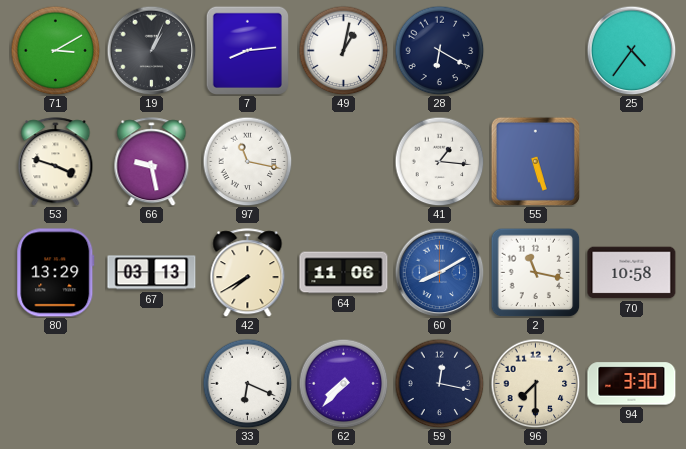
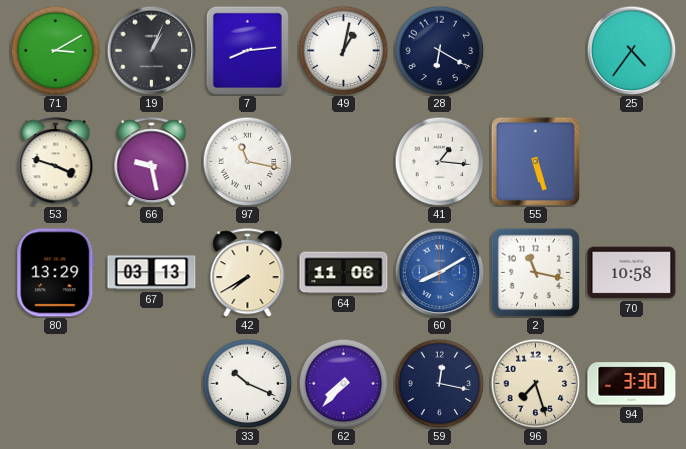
33: 6:19 -> 10:19 (247, 383)
96: 7:30 -> 7:27 (535, 383)
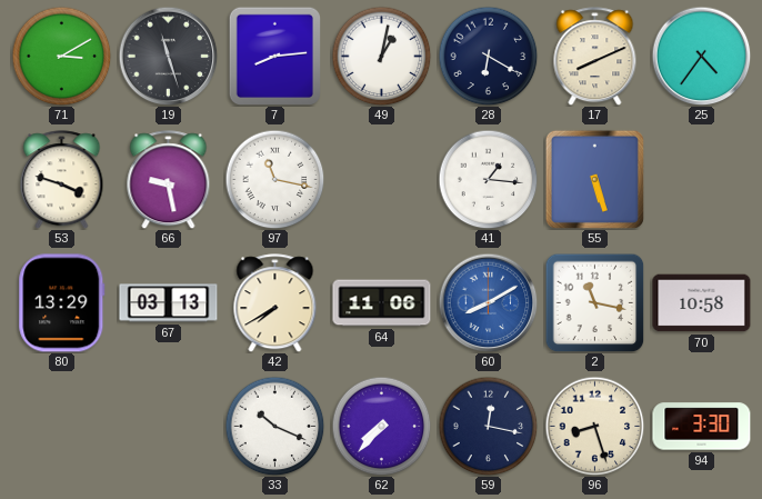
19: 1:04 -> 11:27 (168, 56)
17: none -> 8:11 (595, 57)
96: 7:27 -> 8:27 (594, 426)
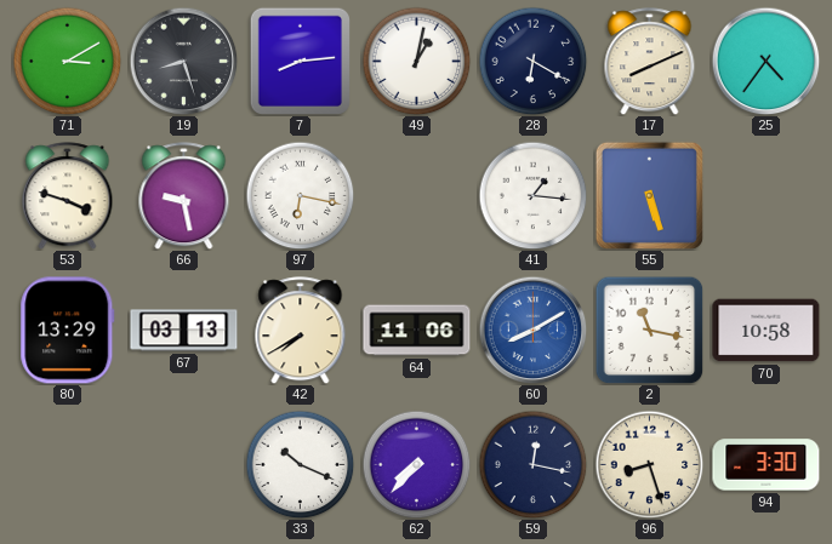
19: 11:27 -> 8:27 (183, 61)
97: 11:17 -> 6:17 (300, 195)
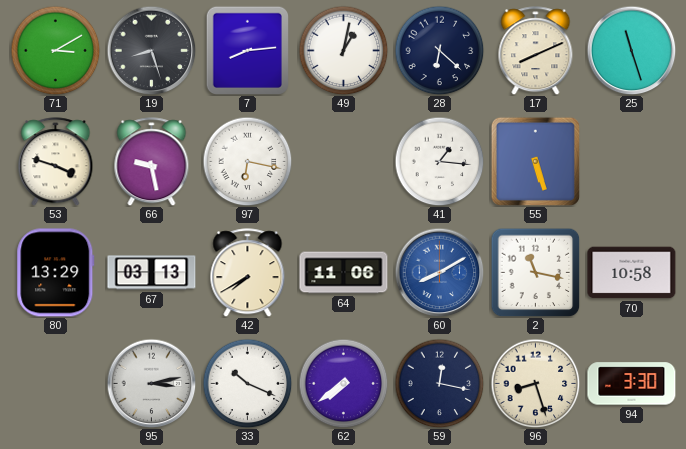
28: 6:20 -> 6:22 (439, 50)
25: 4:36 -> 11:27 (631, 50)
95: none -> 3:13 (151, 383)
62: 7:37 -> 7:39 (343, 383)
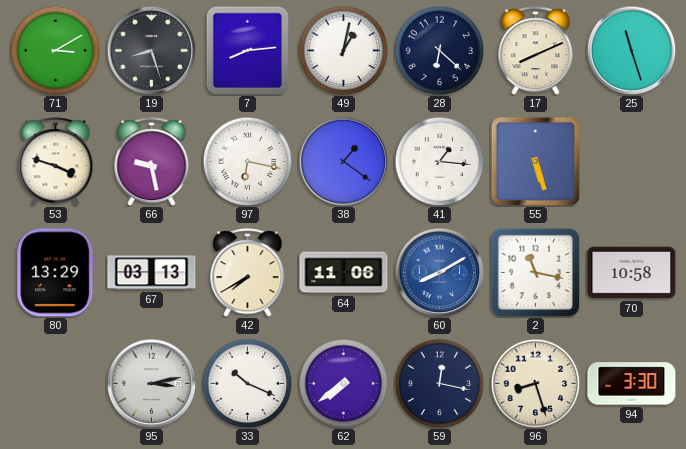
38: none -> 1:21 (343, 161)
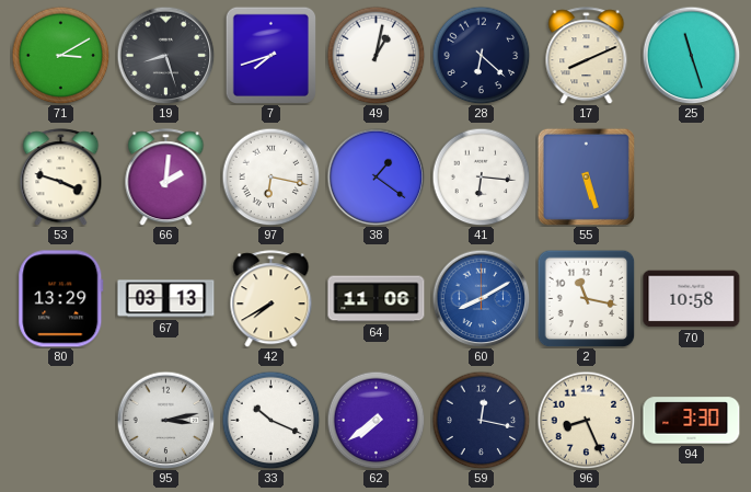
7: 8:14 -> 7:42 (270, 55)
66: 9:28 -> 2:01 (166, 178)
41: 1:16 -> 6:16 (481, 176)
96: 8:27 -> 8:26 (586, 420)
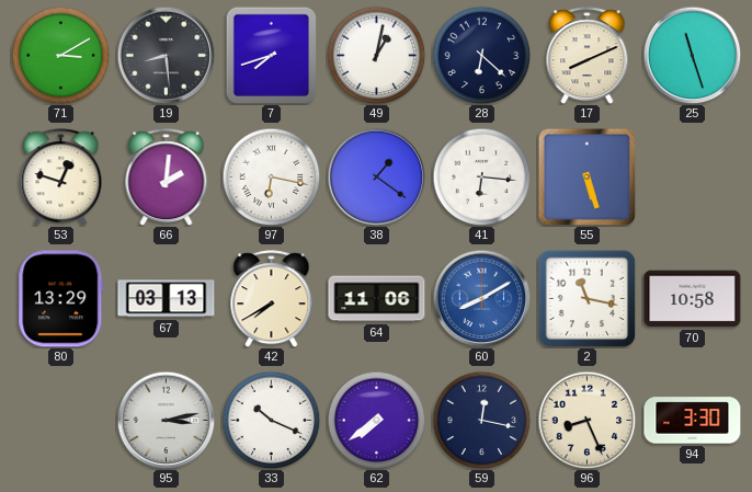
19: 8:27 -> 8:29 (166, 55)
53: 3:48 -> 12:48 (61, 178)
